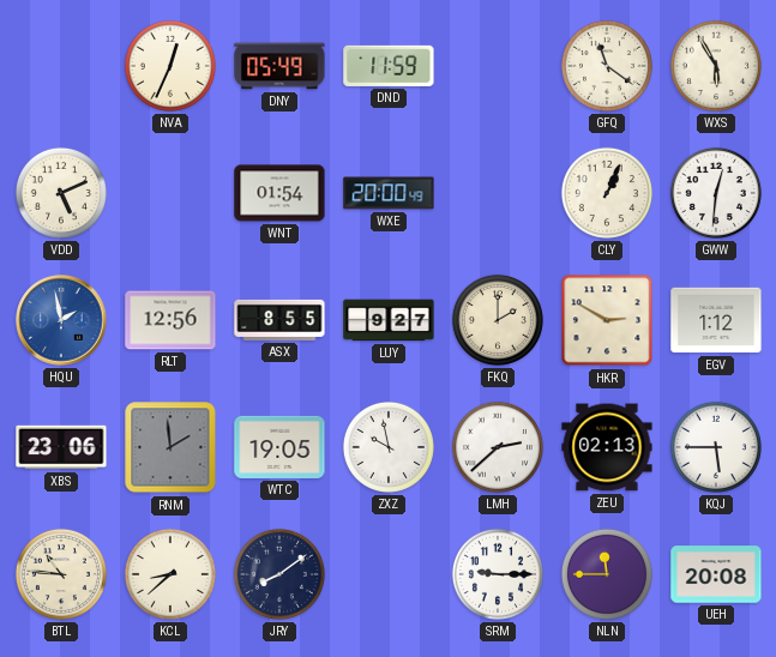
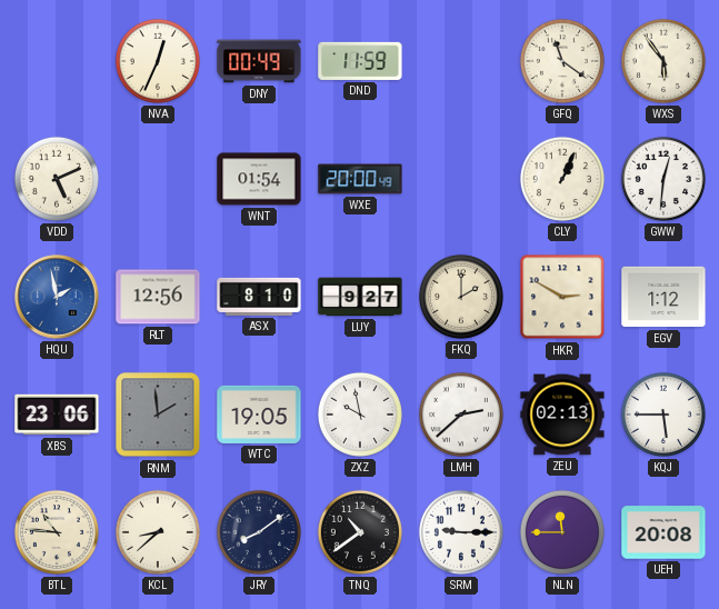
DNY: 05:49 -> 00:49 (259, 61)
WXS: 5:55 -> 5:54 (663, 61)
ASX: 8:55 -> 8:10 (259, 297)
TNQ: none -> 10:39 (360, 532)
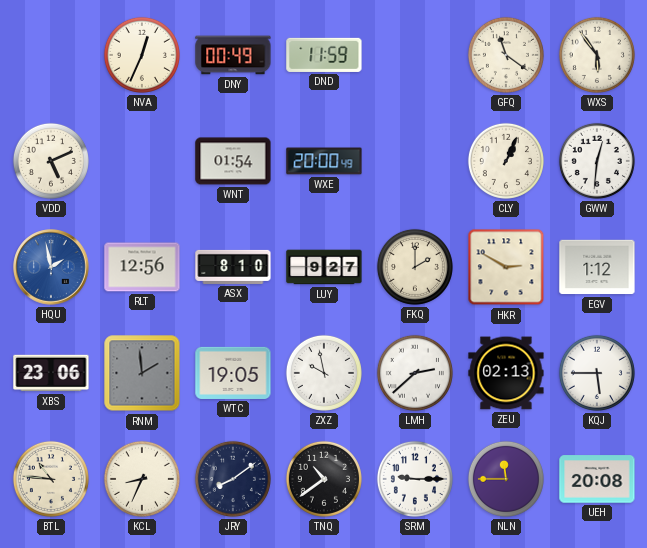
KCL: 8:38 -> 8:34 (142, 479)
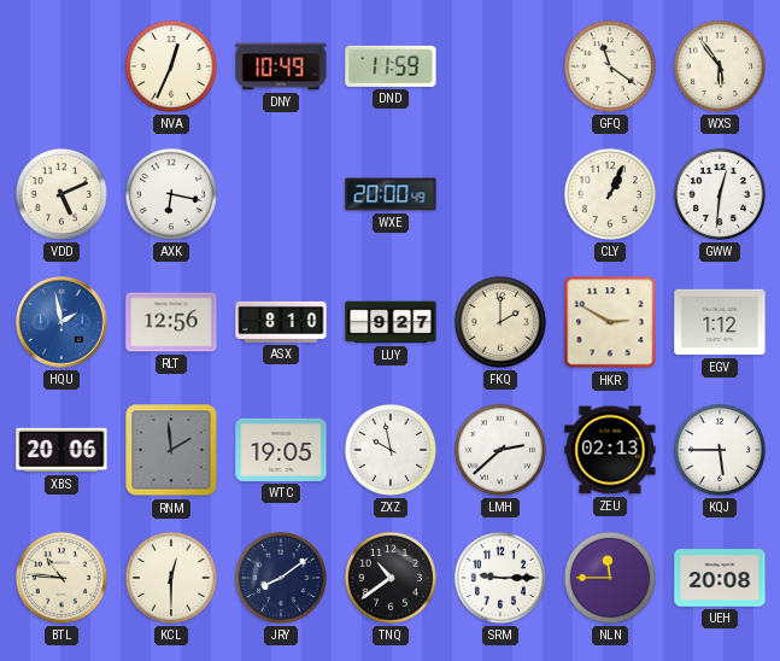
DNY: 00:49 -> 10:49 (281, 66)
AXK: none -> 6:17 (171, 194)
WNT: 01:54 -> none (233, 161)
XBS: 23:06 -> 20:06 (61, 450)
KCL: 8:34 -> 12:30 (171, 578)
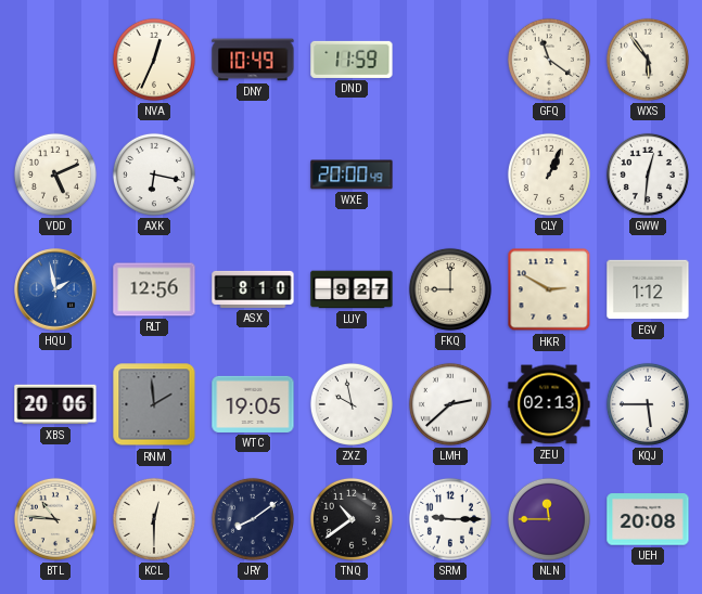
FKQ: 2:00 -> 9:00 (450, 289)
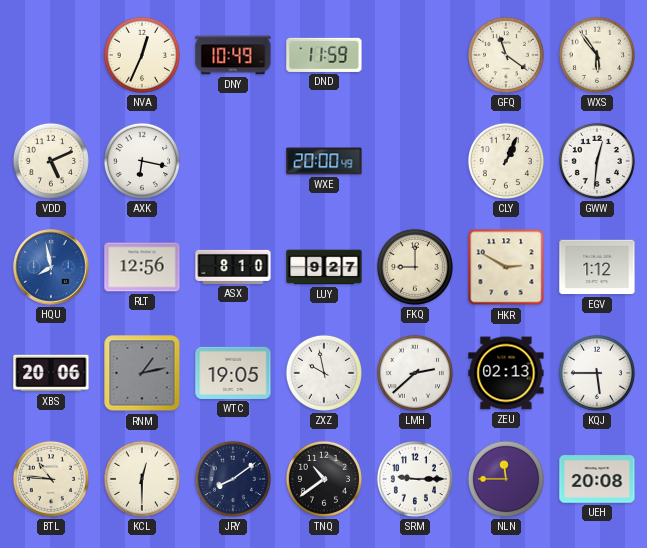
HQU: 1:58 -> 7:58 (51, 267)
RNM: 1:59 -> 1:13 (142, 373)
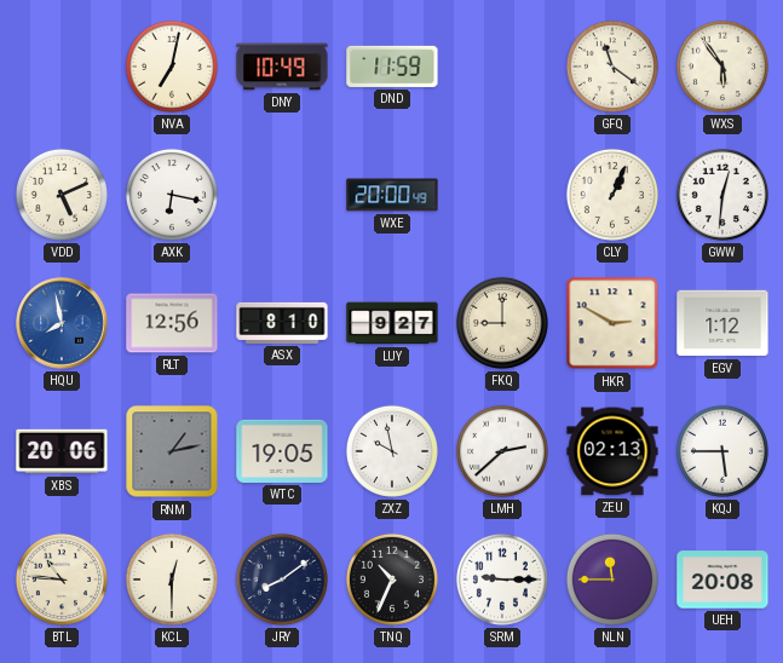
NVA: 12:34 -> 7:02 (172, 67)
TNQ: 10:39 -> 10:34 (392, 580)
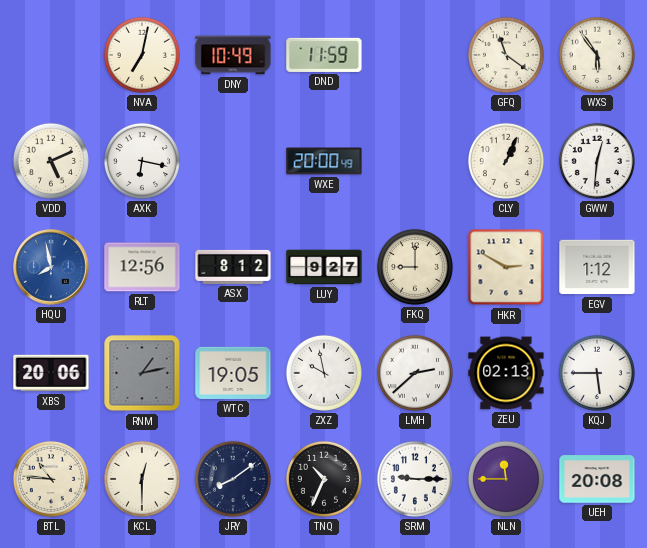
ASX: 8:10 -> 8:12 (233, 267)
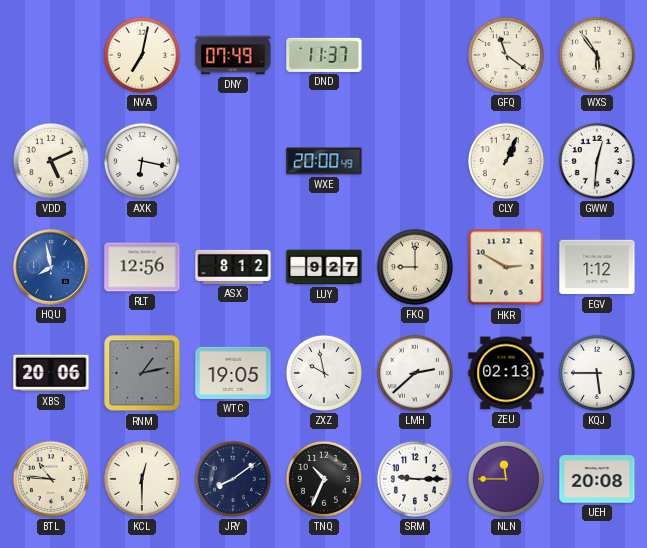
DNY: 10:49 -> 07:49 (233, 55)
DND: 11:59 -> 11:37 (324, 55)
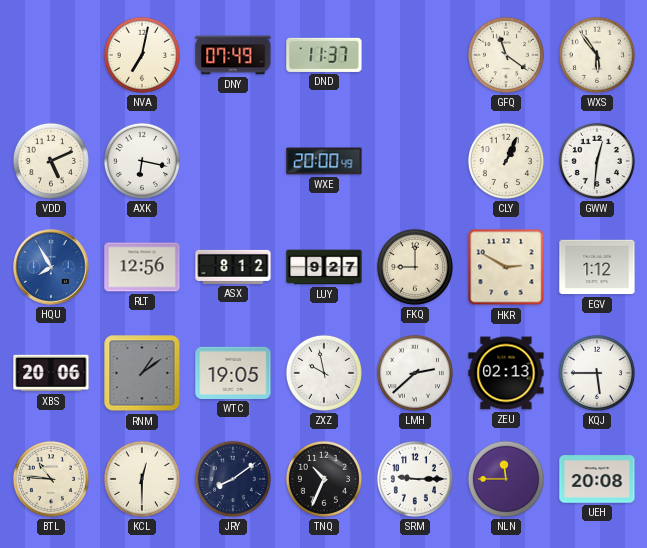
HQU: 7:58 -> 7:55 (51, 267)
RNM: 1:13 -> 1:09 (142, 373)
